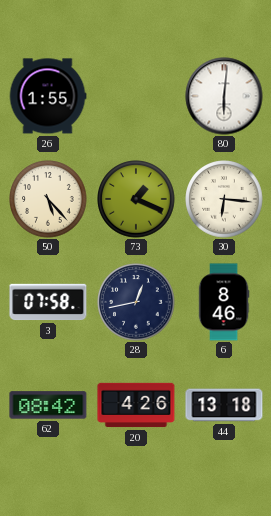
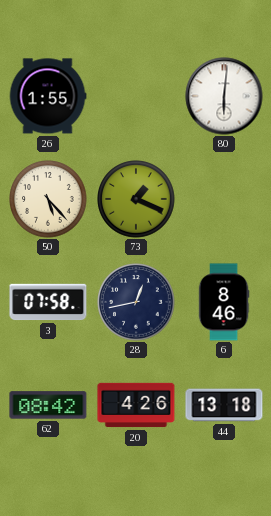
30: 6:16 -> none (224, 199)
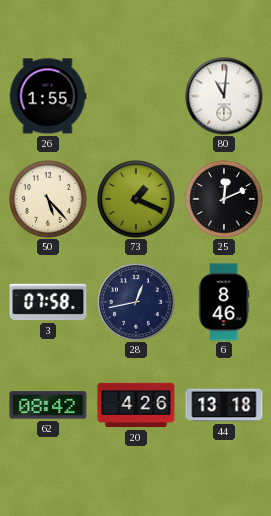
80: 6:01 -> 11:01 (224, 96)
25: none -> 12:11 (224, 199)
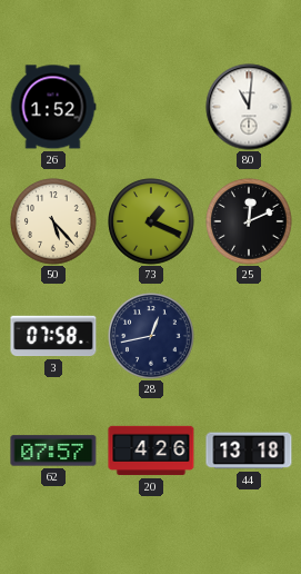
26: 1:55 -> 1:52 (53, 107)
6: 8:46 -> none (224, 302)
62: 08:42 -> 07:57 (53, 451)
